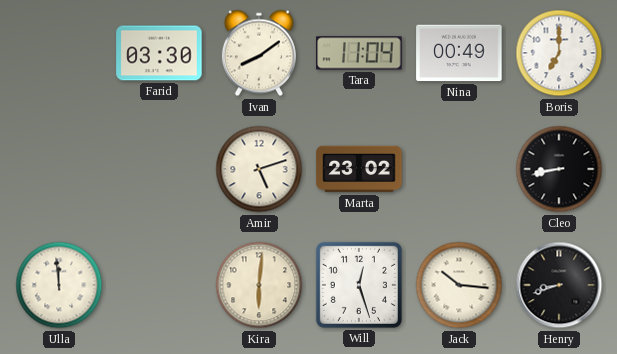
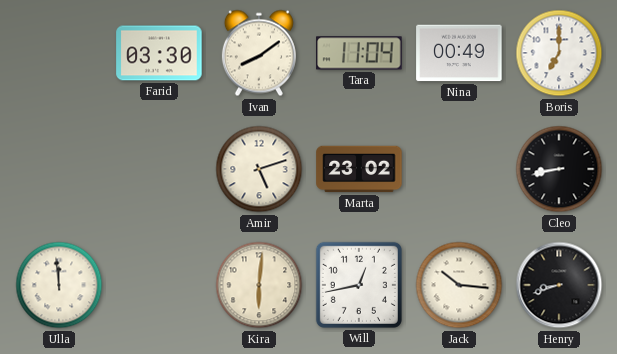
Will: 12:27 -> 12:43 (359, 285)
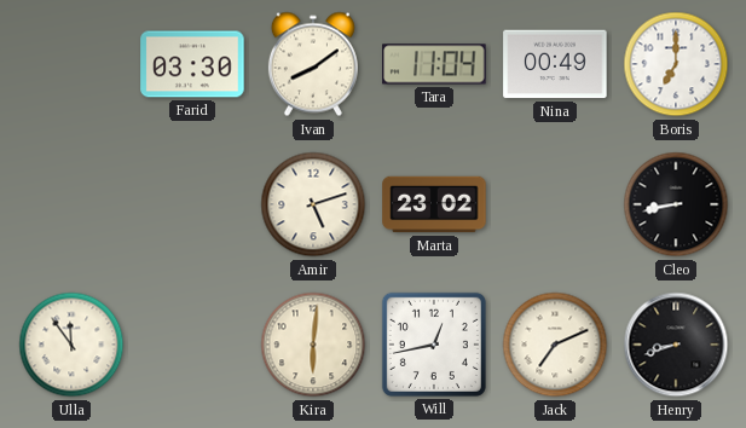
Ulla: 11:59 -> 11:54 (71, 345)
Jack: 10:16 -> 7:11 (555, 345)
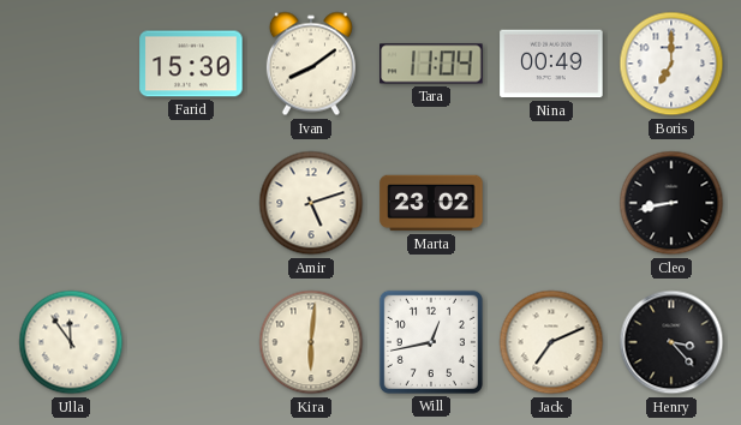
Farid: 03:30 -> 15:30 (191, 64)
Henry: 8:42 -> 3:23 (671, 342)
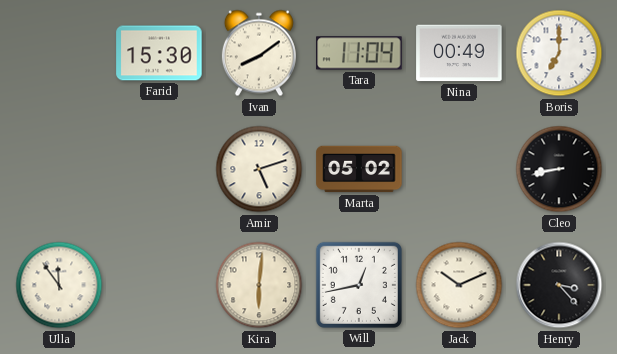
Marta: 23:02 -> 05:02 (359, 169)
Jack: 7:11 -> 10:11 (459, 285)
